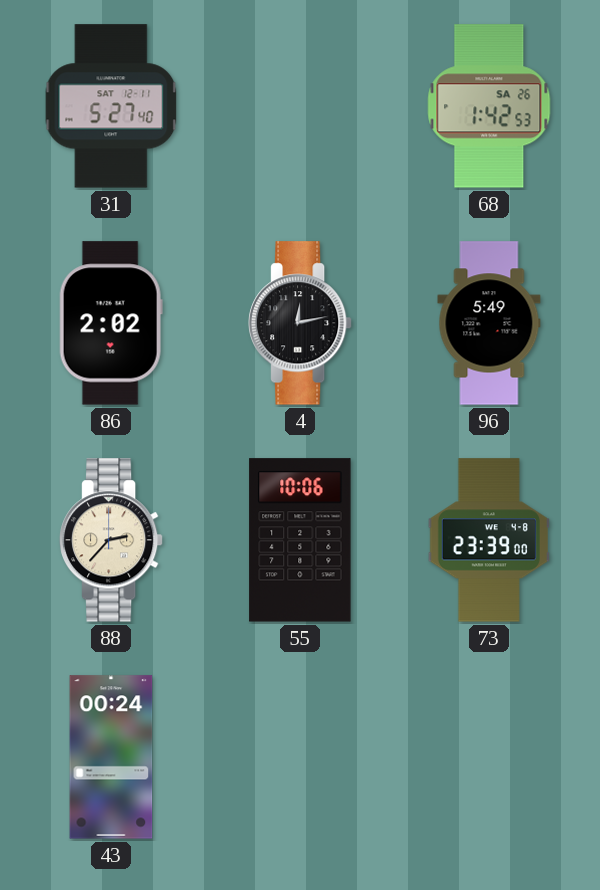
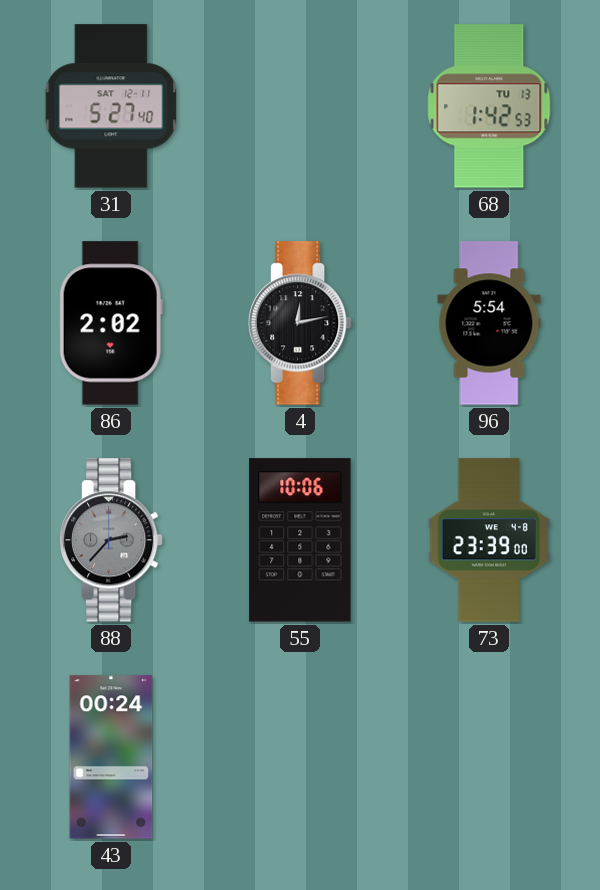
68 date: SA 26 -> TU 13 (489, 106)
96: 5:49 -> 5:54 (489, 323)
88 dial: cream -> grey (111, 540)
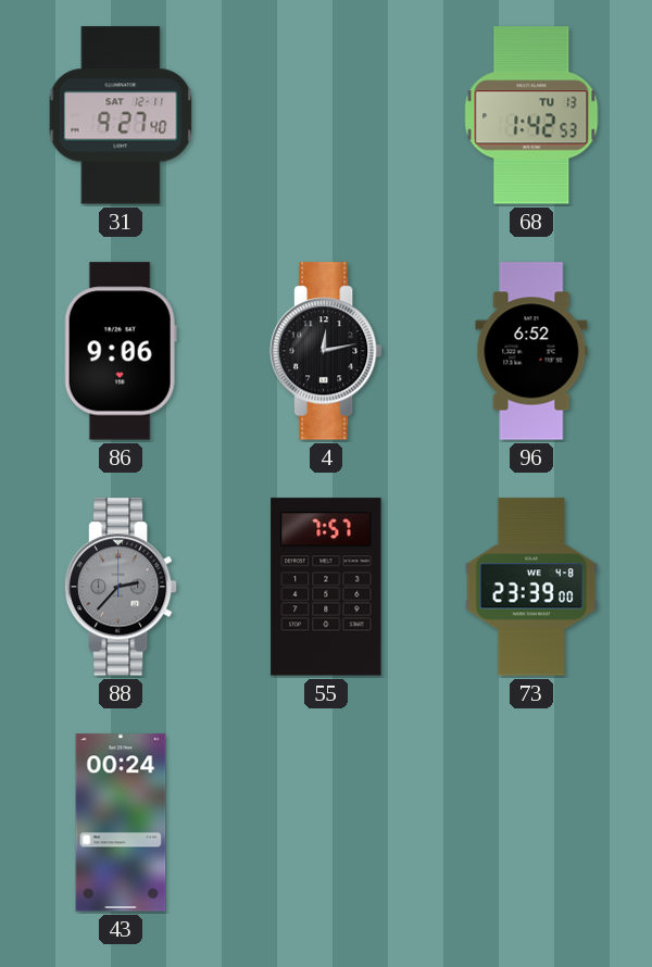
31: 5:27 -> 9:27 (121, 115)
86: 2:02 -> 9:06 (121, 351)
96: 5:54 -> 6:52 (531, 351)
55: 10:06 -> 7:57 (326, 587)
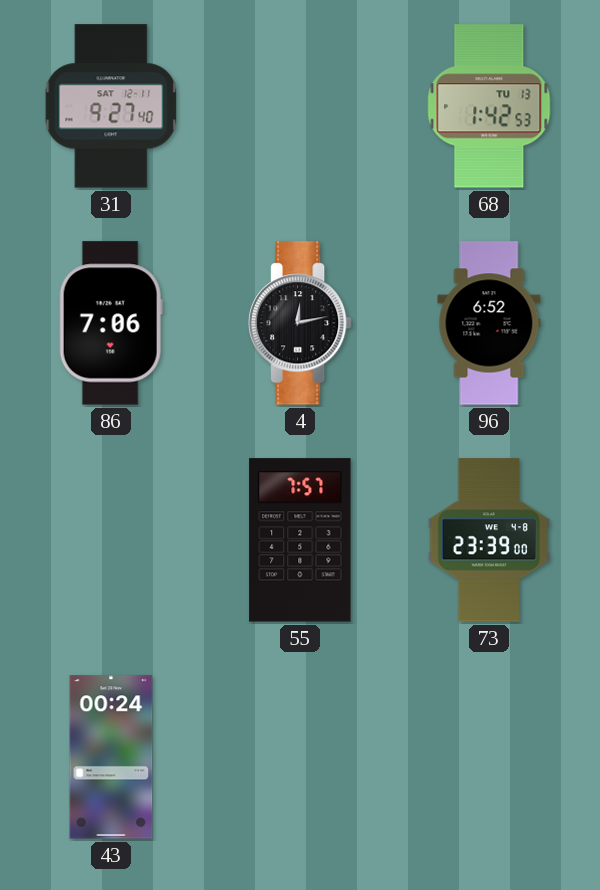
86: 9:06 -> 7:06 (111, 323)
88: 2:37 -> none (121, 587)
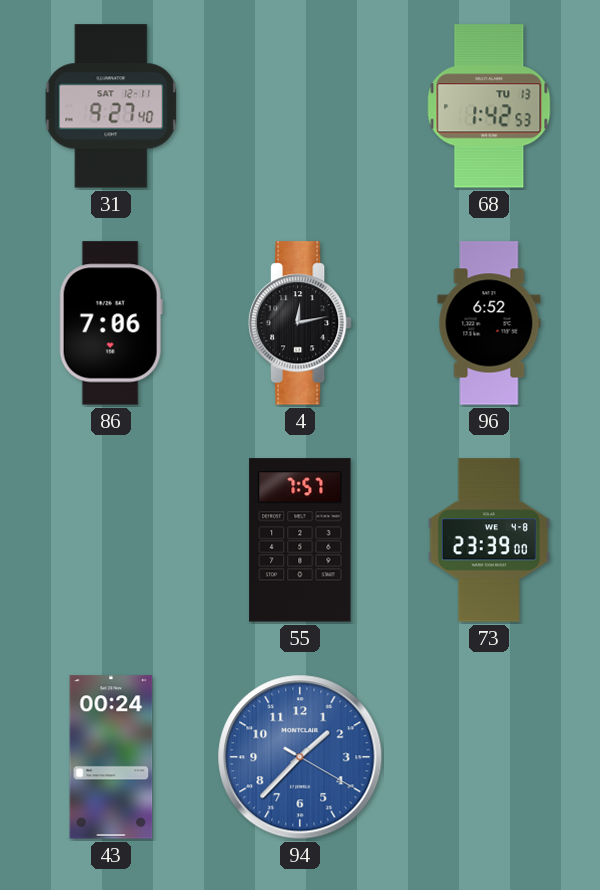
94: none -> 1:37 (300, 757)
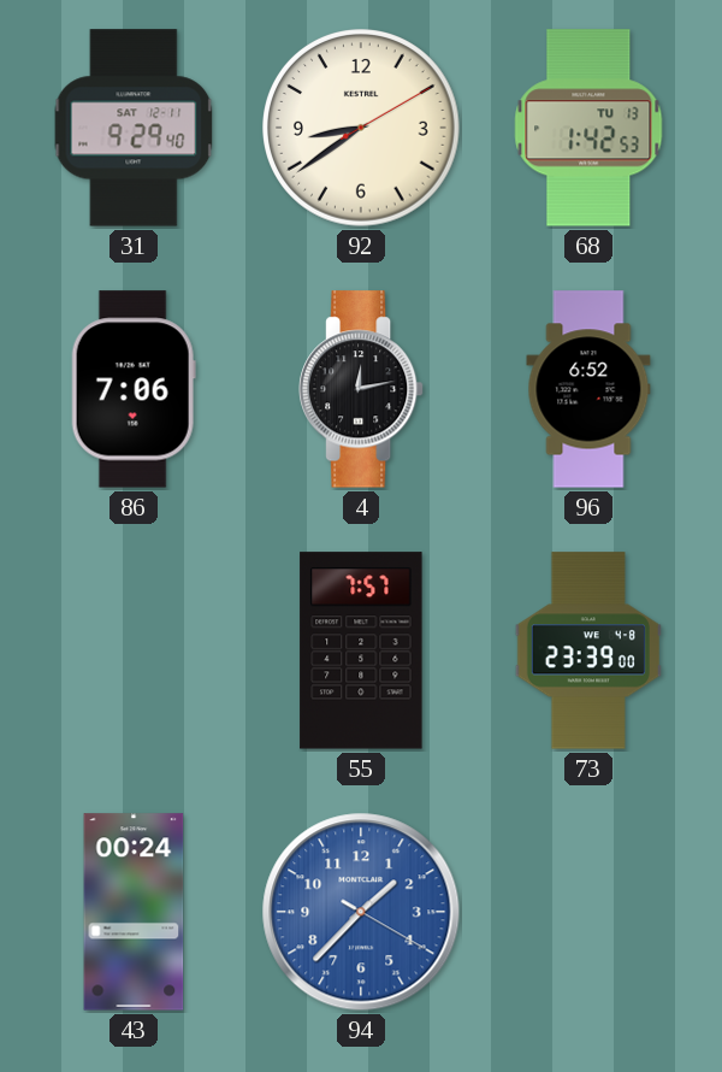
31: 9:27 -> 9:29 (134, 128)
92: none -> 8:39 (361, 128)
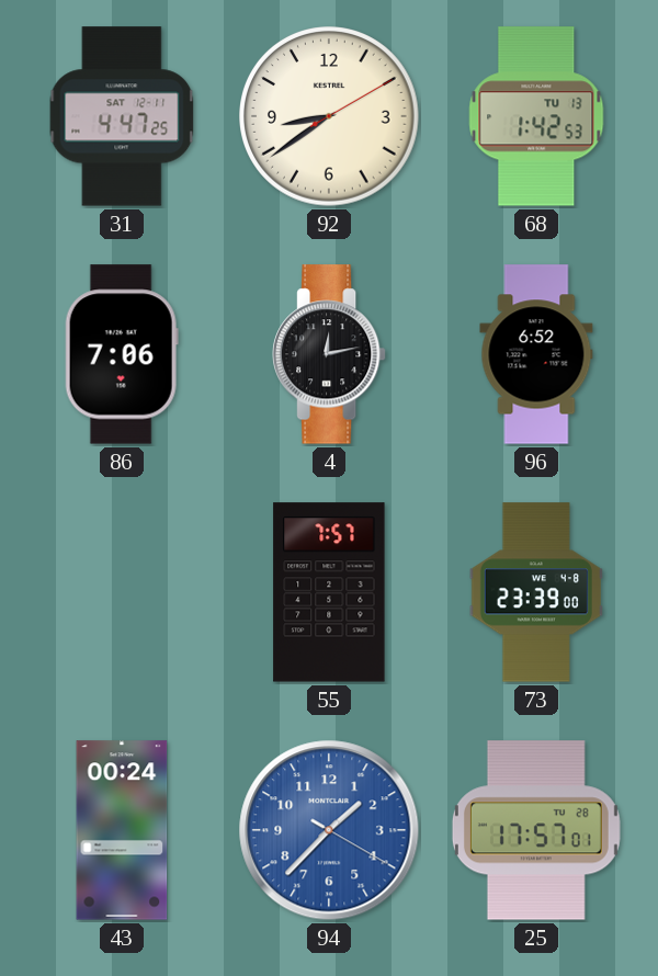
31: 9:29 -> 4:47 (122, 116)
25: none -> 17:57 (536, 830)
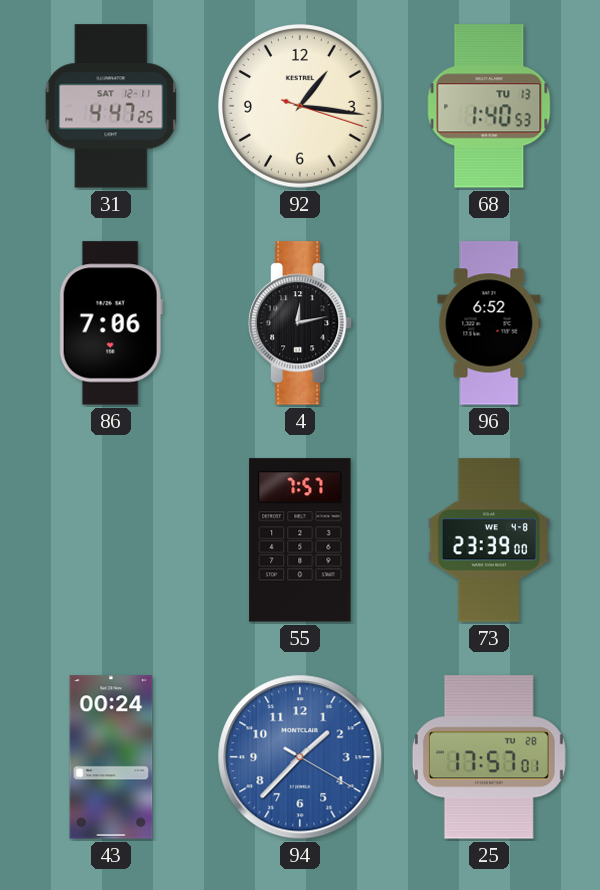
92: 8:39 -> 1:16 (300, 106)
68: 1:42 -> 1:40 (489, 106)
